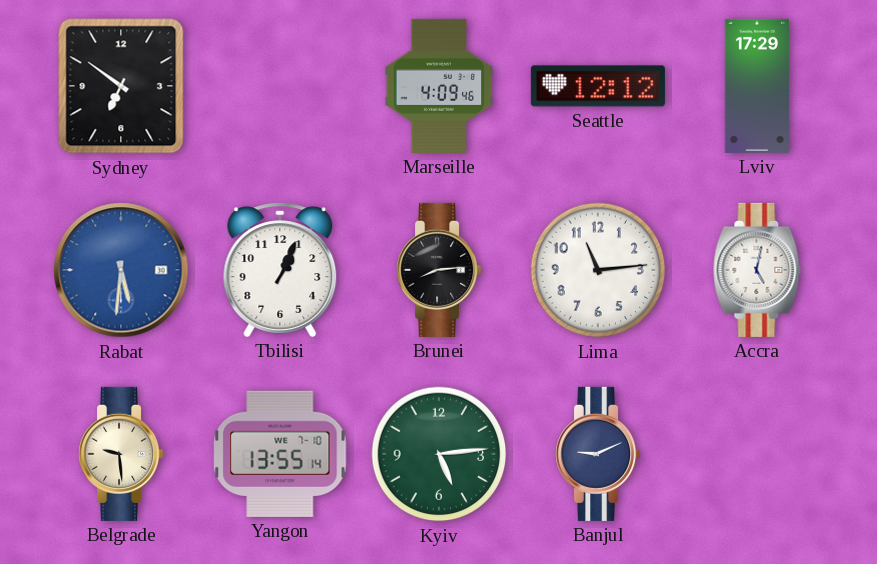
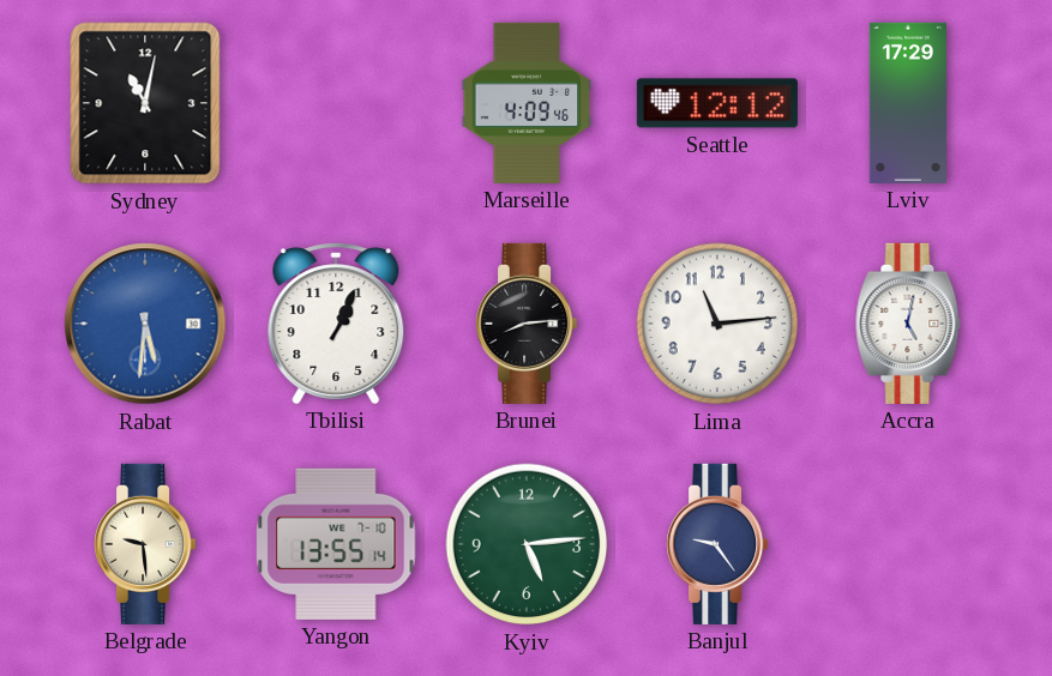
Sydney: 6:51 -> 11:02 (145, 103)
Banjul: 9:11 -> 9:24 (719, 544)
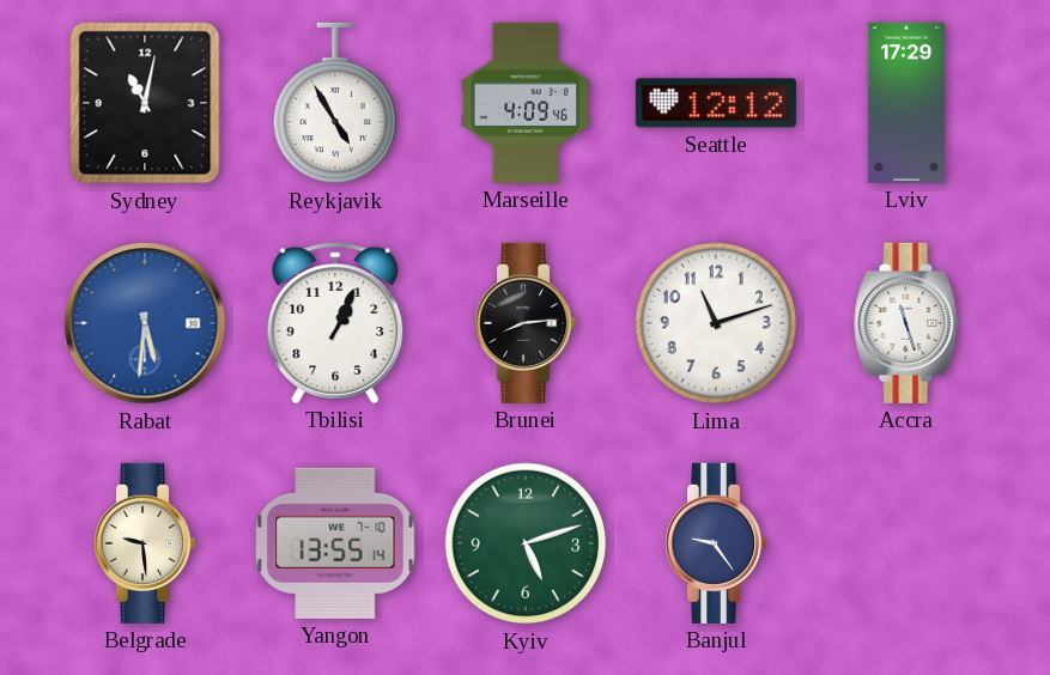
Reykjavik: none -> 4:55 (335, 103)
Lima: 11:14 -> 11:12 (716, 323)
Accra: 5:02 -> 11:27 (906, 323)
Kyiv: 5:14 -> 5:12 (526, 543)
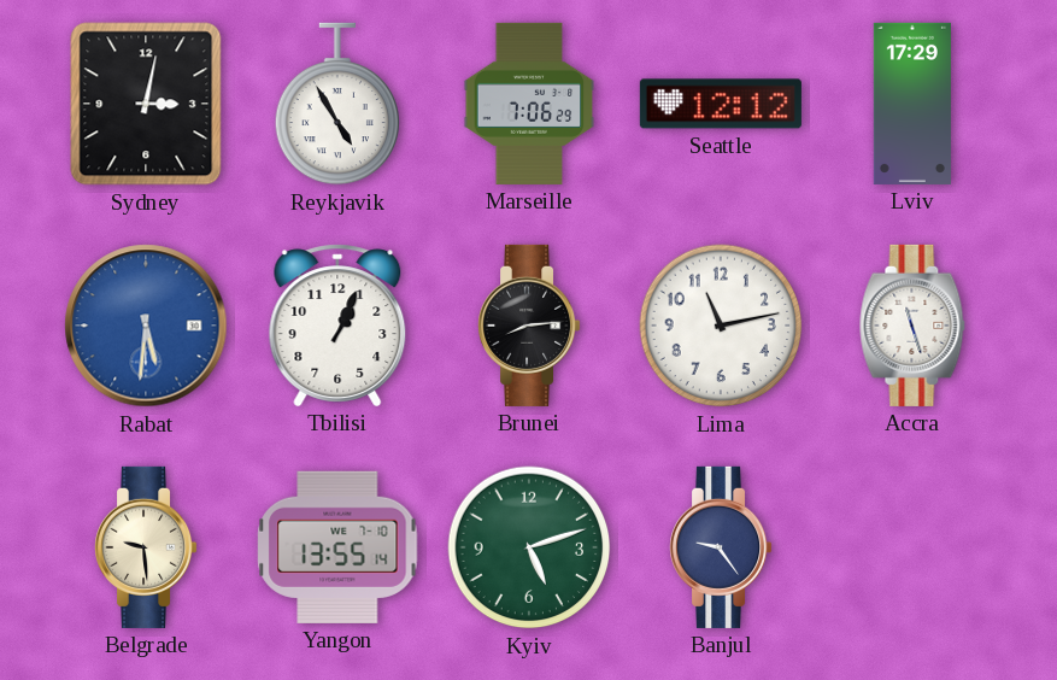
Sydney: 11:02 -> 3:02 (146, 104)
Marseille: 4:09 -> 7:06 (529, 104)
Lima: 11:12 -> 11:13 (721, 326)
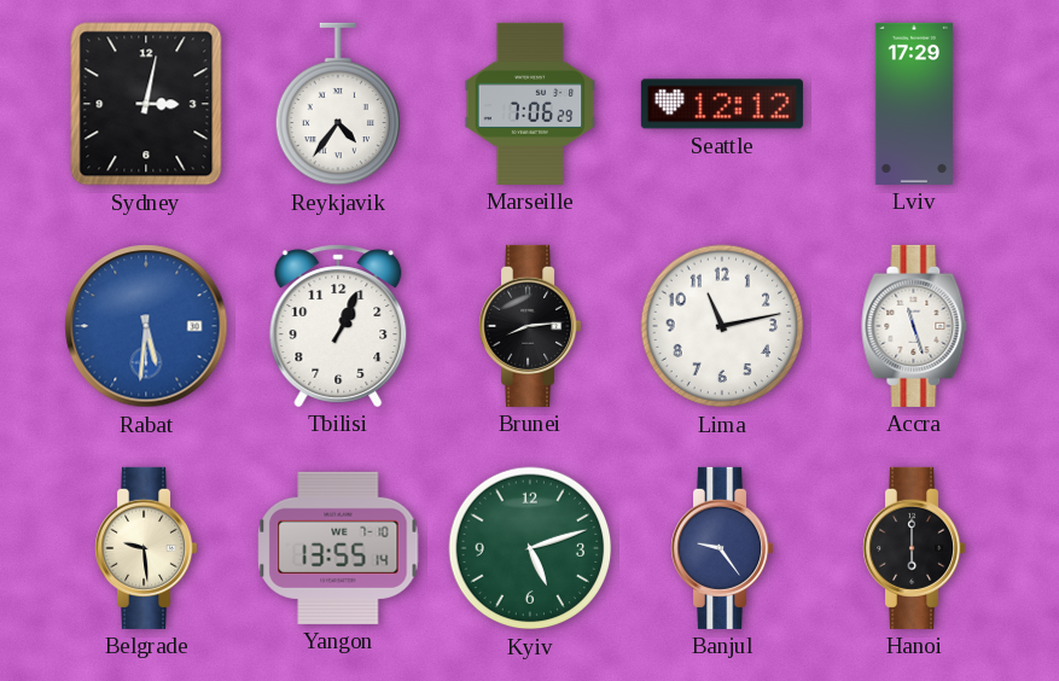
Reykjavik: 4:55 -> 4:36 (338, 104)
Hanoi: none -> 6:00 (915, 548)
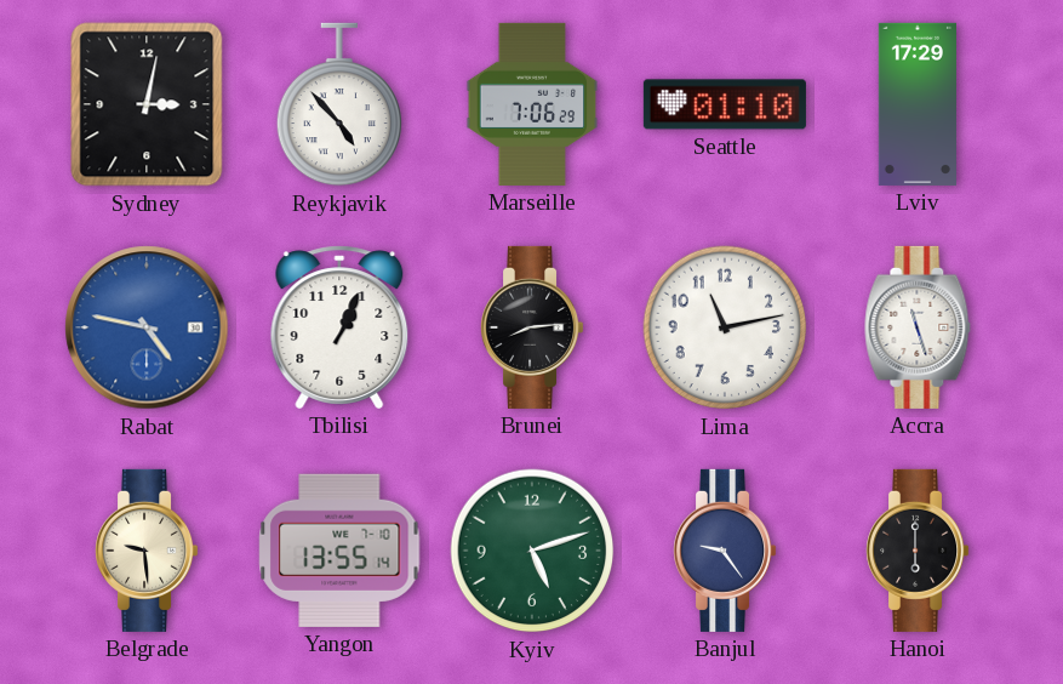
Reykjavik: 4:36 -> 4:53 (339, 104)
Seattle: 12:12 -> 01:10 (725, 104)
Rabat: 5:31 -> 4:47 (147, 327)
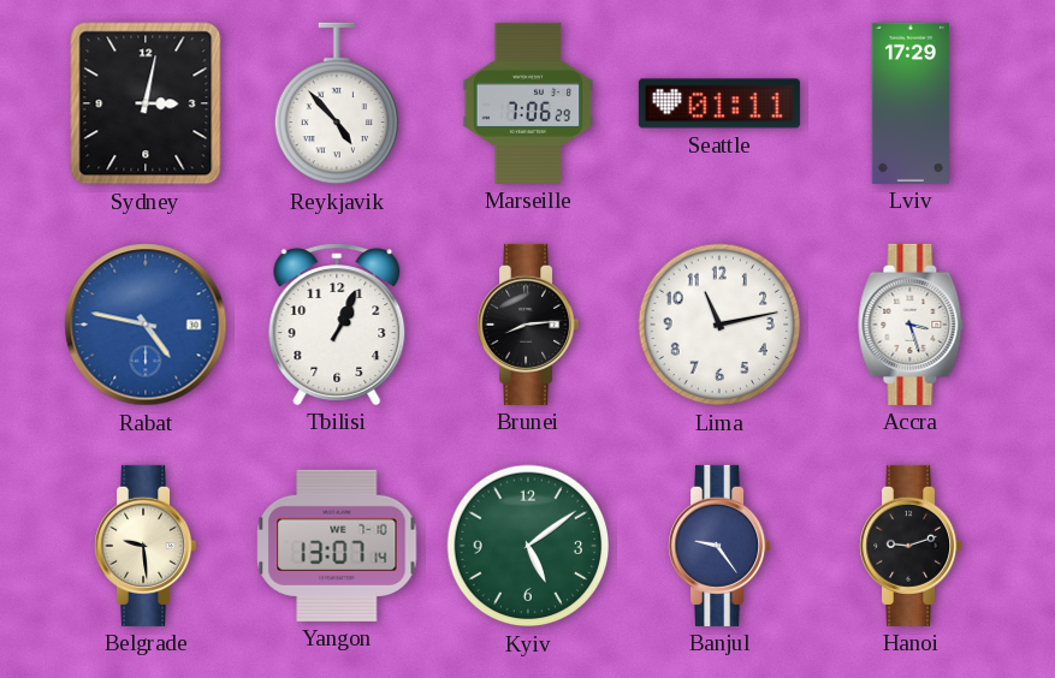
Seattle: 01:10 -> 01:11 (719, 103)
Accra: 11:27 -> 3:27 (911, 325)
Yangon: 13:55 -> 13:07 (337, 546)
Kyiv: 5:12 -> 5:09 (528, 546)
Hanoi: 6:00 -> 9:12 (912, 546)
